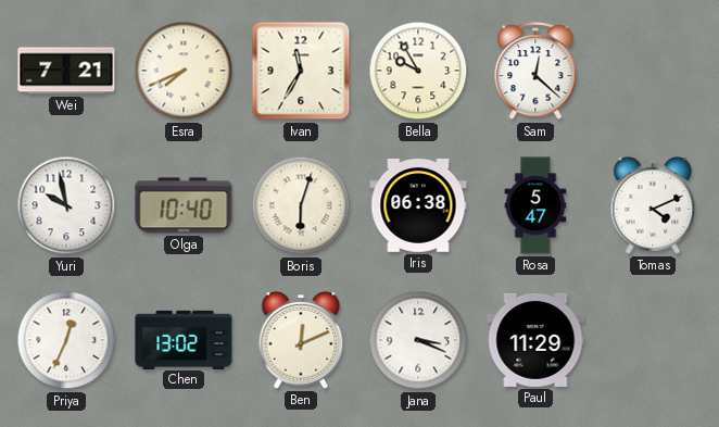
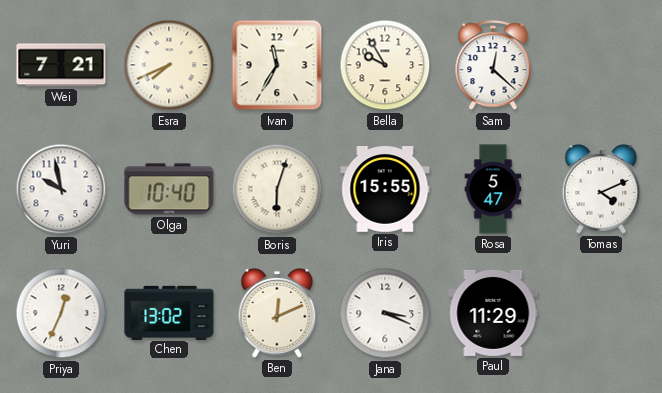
Iris: 06:38 -> 15:55 (385, 189)
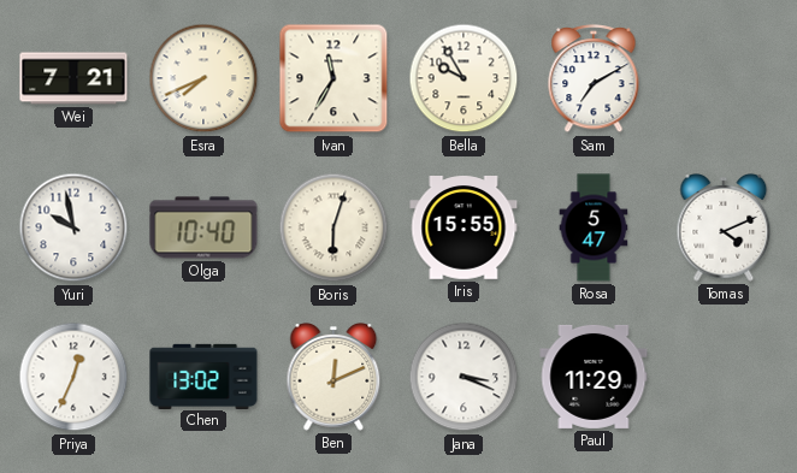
Sam: 12:22 -> 7:10 (594, 79)
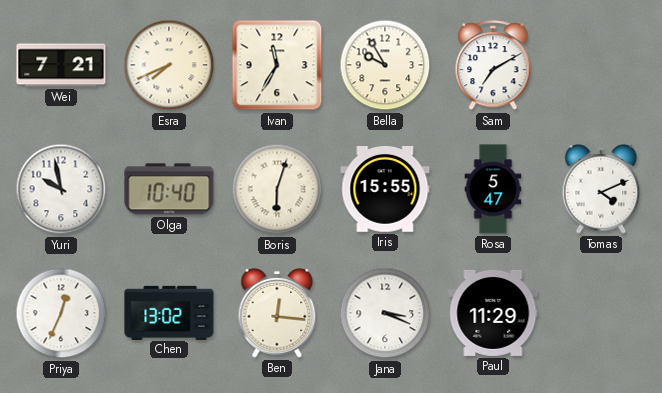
Ben: 12:11 -> 12:16 (277, 314)
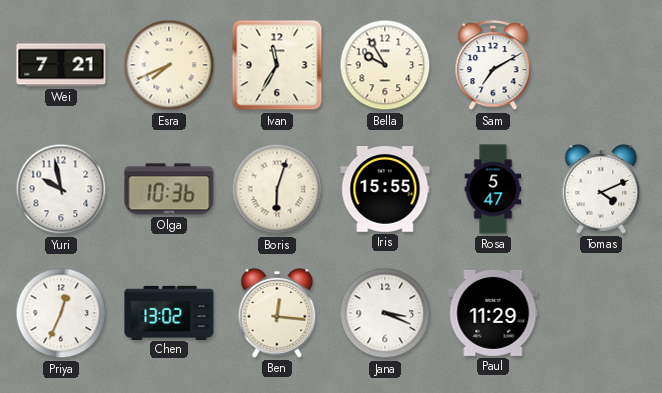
Olga: 10:40 -> 10:36 (169, 189)
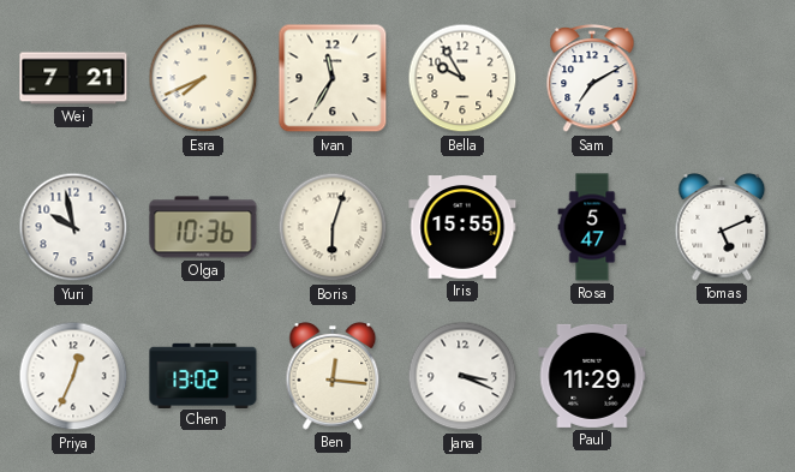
Tomas: 4:11 -> 5:11 (722, 228)
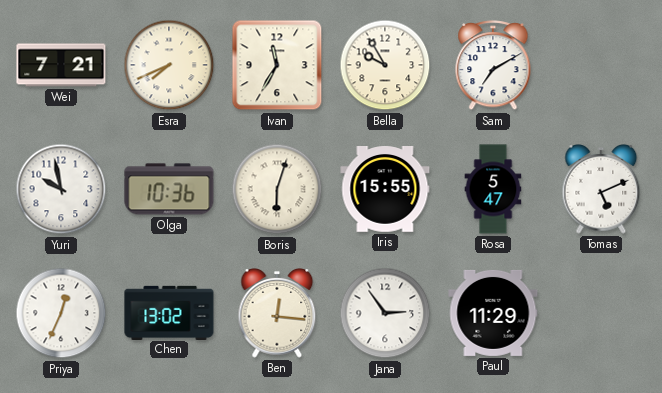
Jana: 3:19 -> 2:54 (385, 313)
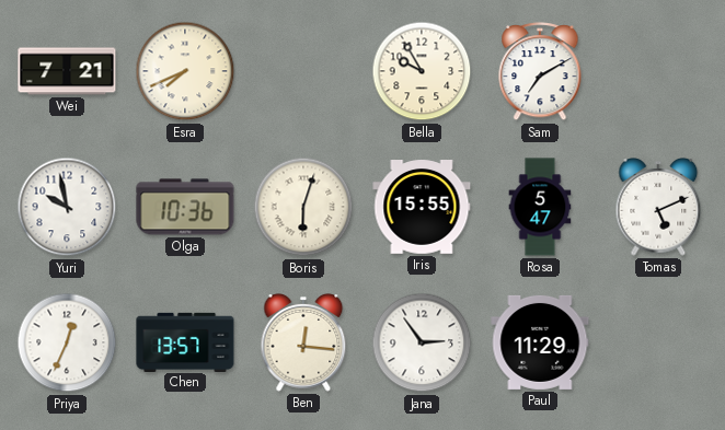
Ivan: 11:35 -> none (277, 65)
Chen: 13:02 -> 13:57 (185, 341)
